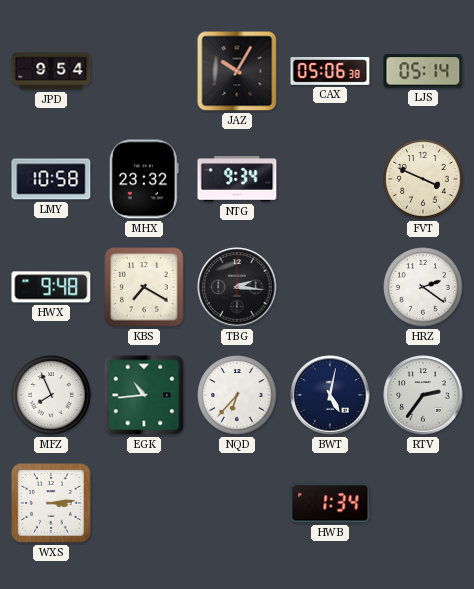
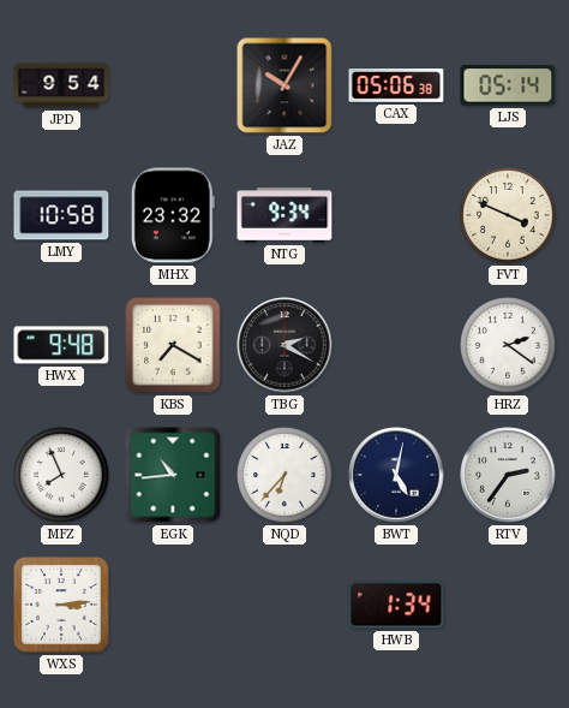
TBG: 2:16 -> 2:20 (284, 345)
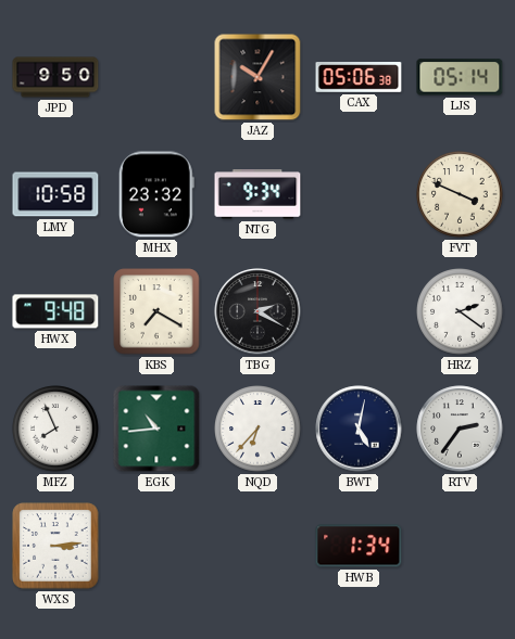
JPD: 9:54 -> 9:50 (55, 77)
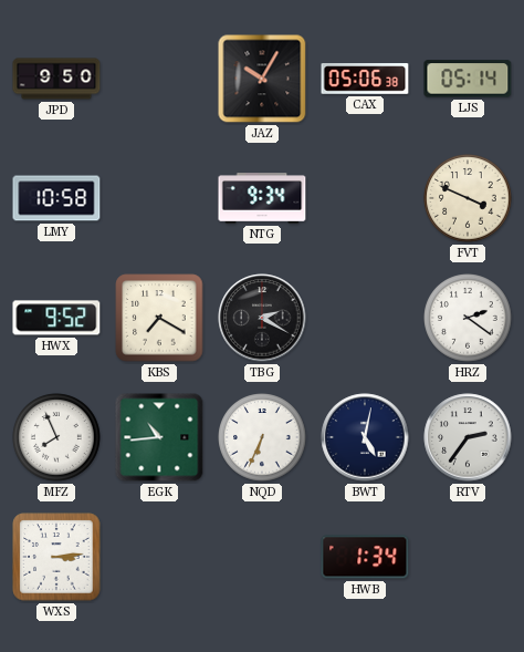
MHX: 23:32 -> none (156, 194)
HWX: 9:48 -> 9:52 (56, 318)
NQD: 6:37 -> 6:34 (262, 437)
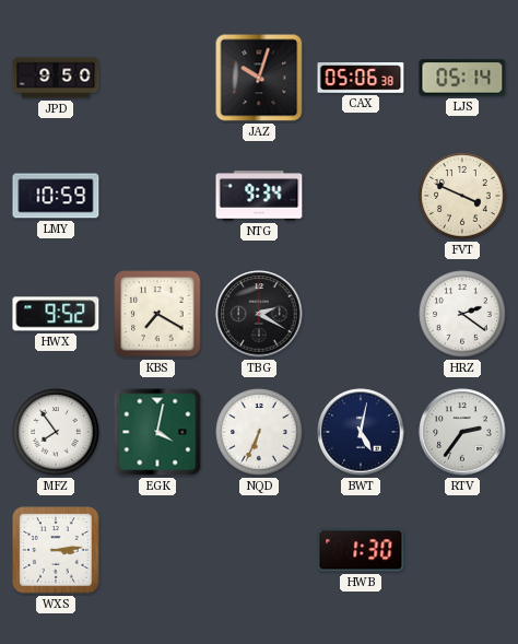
JAZ: 10:05 -> 10:03 (259, 78)
LMY: 10:58 -> 10:59 (56, 196)
MFZ: 7:56 -> 7:54 (56, 432)
EGK: 10:44 -> 4:02 (157, 432)
HWB: 1:34 -> 1:30 (361, 550)
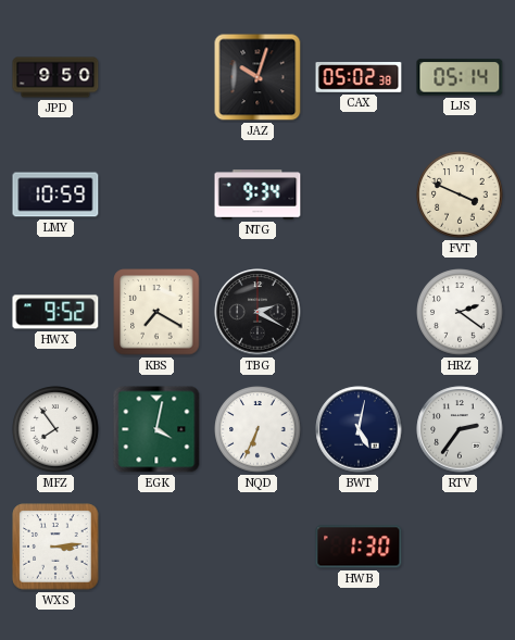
CAX: 05:06 -> 05:02 (359, 77)
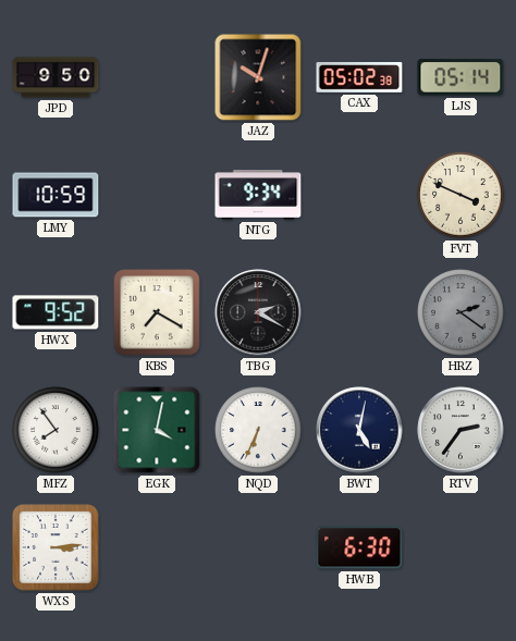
HRZ dial: white -> grey (460, 312)
HWB: 1:30 -> 6:30 (359, 547)
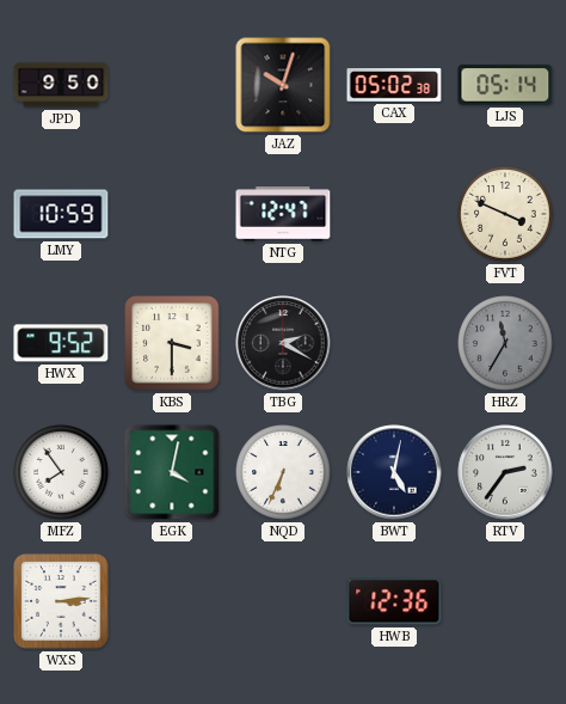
NTG: 9:34 -> 12:47 (283, 214)
KBS: 7:20 -> 3:30 (172, 343)
HRZ: 2:21 -> 11:35 (505, 343)
HWB: 6:30 -> 12:36 (394, 601)
